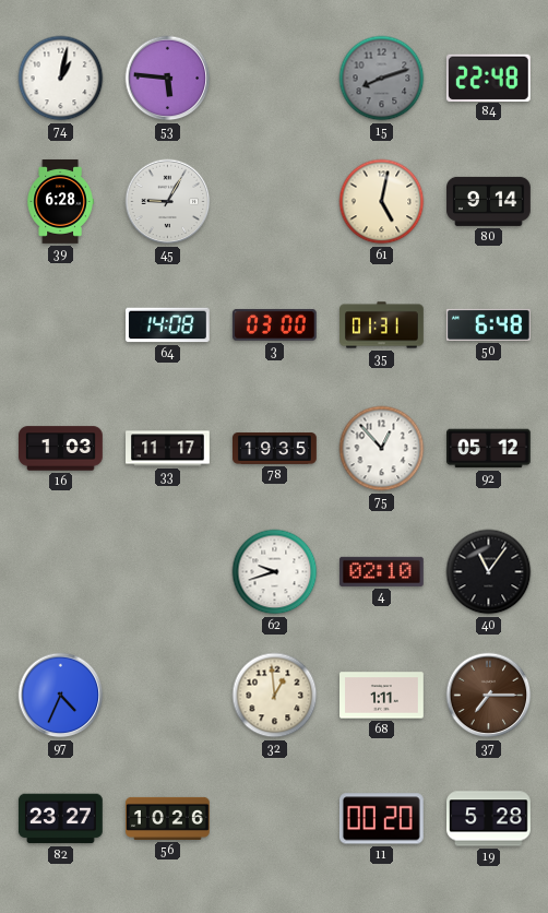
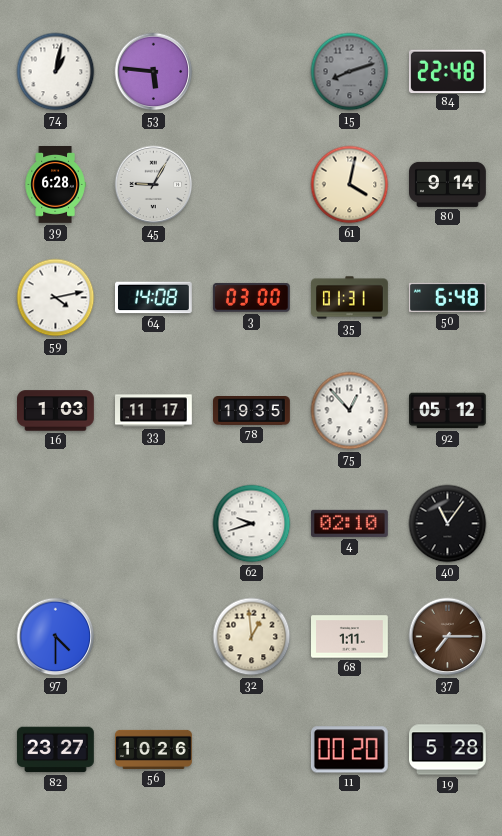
61: 5:02 -> 4:02 (350, 185)
59: none -> 4:13 (56, 298)
97: 4:34 -> 4:30 (56, 637)
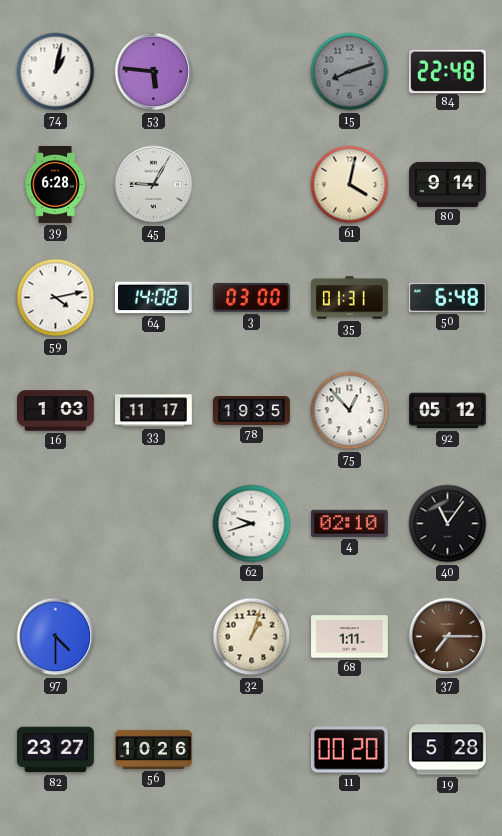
32: 12:59 -> 1:03 (252, 637)
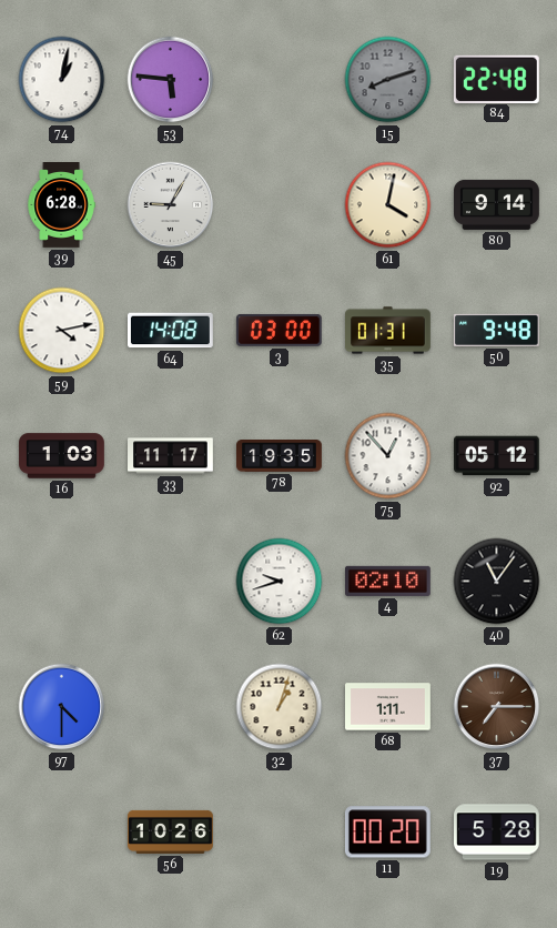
50: 6:48 -> 9:48 (496, 330)
82: 23:27 -> none (55, 750)
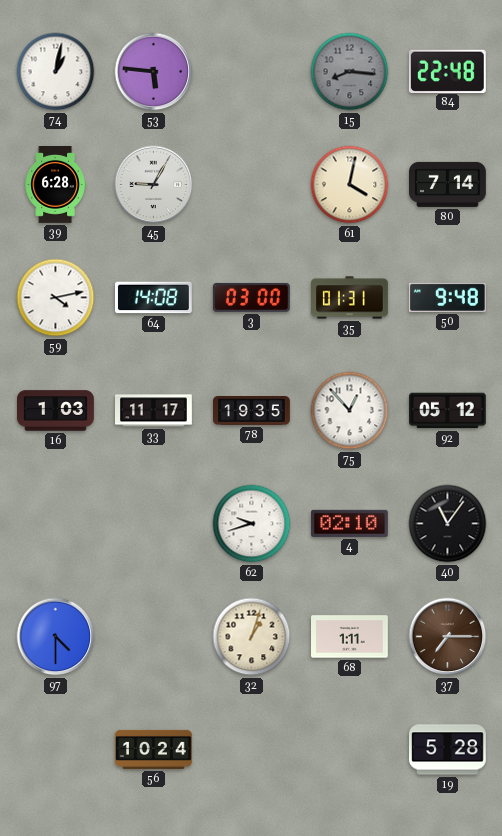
15: 8:12 -> 8:16 (350, 72)
80: 9:14 -> 7:14 (448, 184)
56: 10:26 -> 10:24 (154, 749)
11: 00:20 -> none (387, 833)
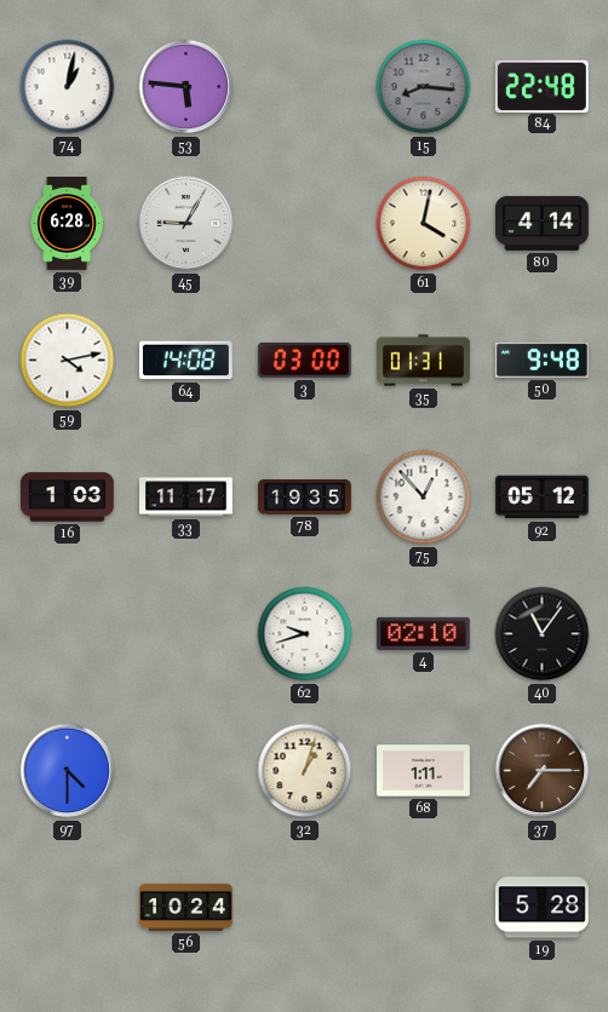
80: 7:14 -> 4:14 (543, 223)
